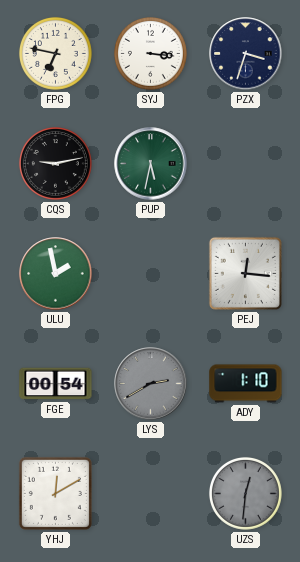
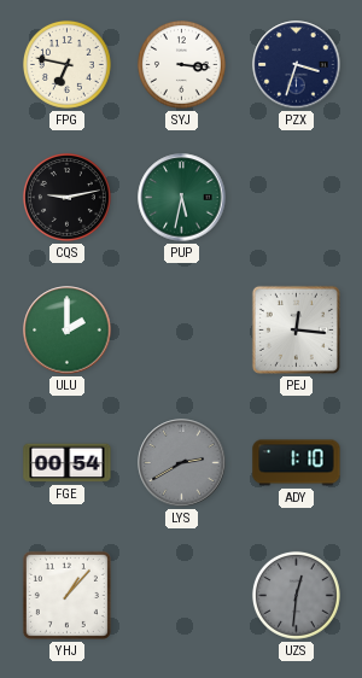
ULU: 1:58 -> 2:00 (68, 331)
YHJ: 12:10 -> 1:07 (66, 595)
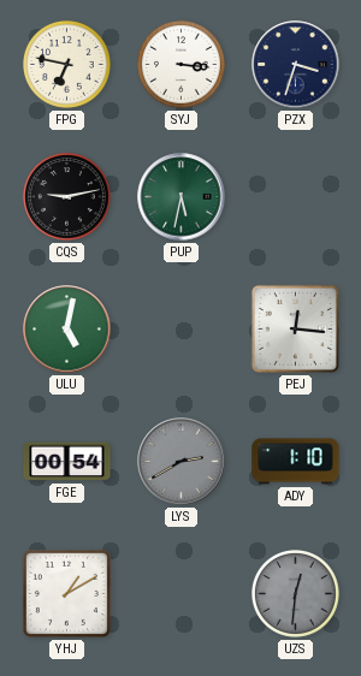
ULU: 2:00 -> 5:02 (67, 330)
YHJ: 1:07 -> 1:10 (66, 593)
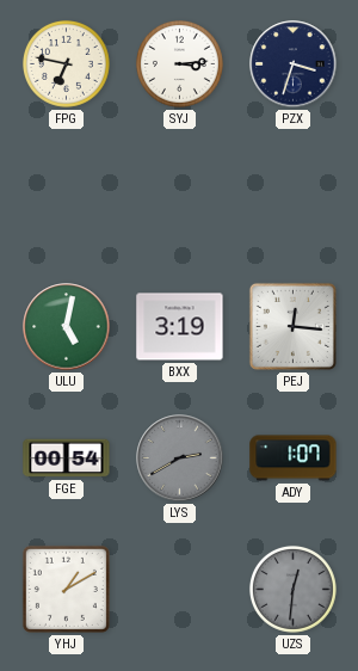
SYJ: 3:16 -> 3:14 (179, 63)
CQS: 9:13 -> none (66, 196)
PUP: 5:32 -> none (182, 197)
BXX: none -> 3:19 (180, 327)
ADY: 1:10 -> 1:07 (294, 458)
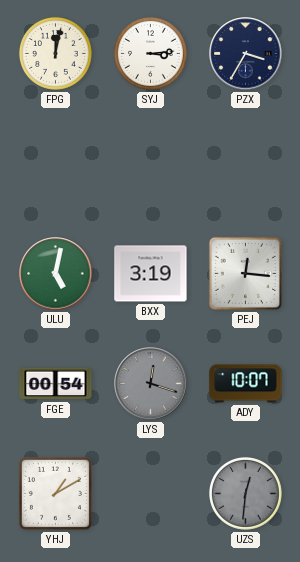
FPG: 6:47 -> 12:02 (55, 53)
PZX: 3:33 -> 3:35 (246, 54)
LYS: 2:40 -> 12:18 (151, 384)
ADY: 1:07 -> 10:07 (246, 384)
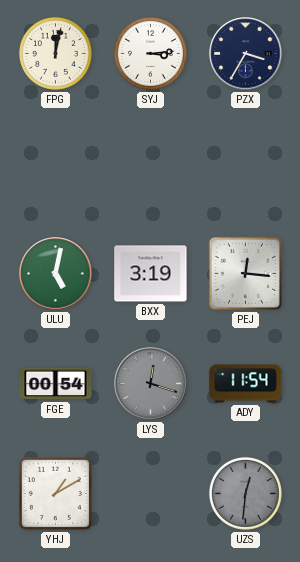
ADY: 10:07 -> 11:54 (246, 384)
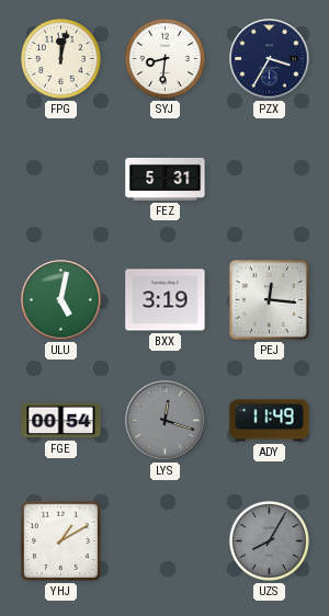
SYJ: 3:14 -> 8:31 (164, 58)
FEZ: none -> 5:31 (166, 179)
ADY: 11:54 -> 11:49 (270, 421)
UZS: 12:31 -> 8:05 (269, 540)
